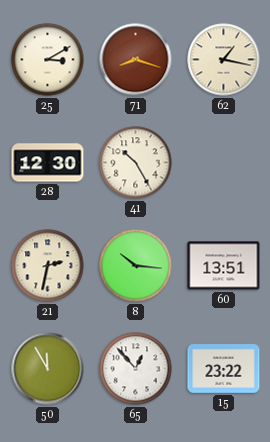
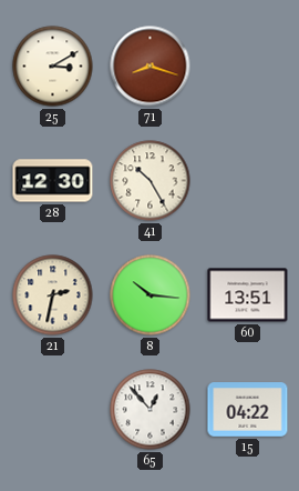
62: 1:17 -> none (224, 60)
50: 11:55 -> none (48, 369)
15: 23:22 -> 04:22 (248, 410)
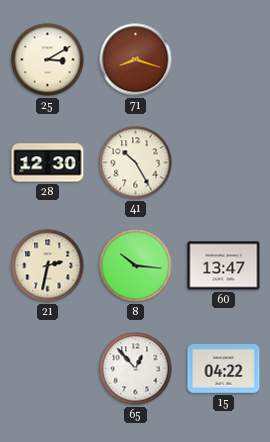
60: 13:51 -> 13:47 (224, 266)
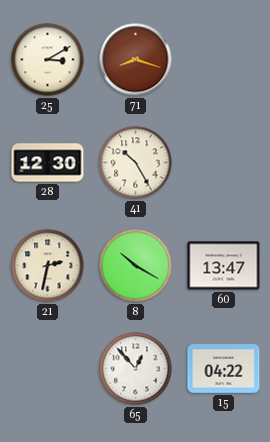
8: 10:16 -> 10:20 (136, 266)
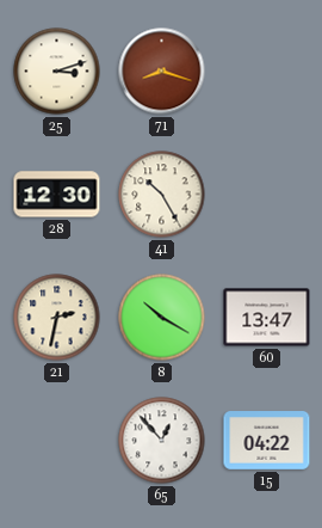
25: 3:10 -> 3:12 (57, 72)
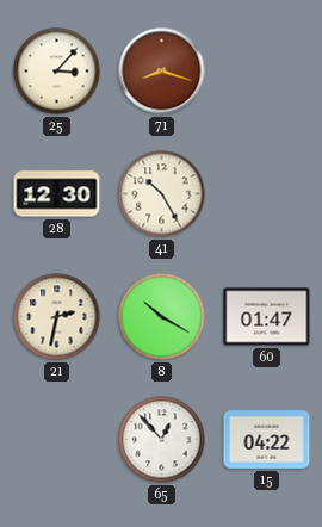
25: 3:12 -> 3:07 (57, 72)
60: 13:47 -> 01:47 (267, 317)
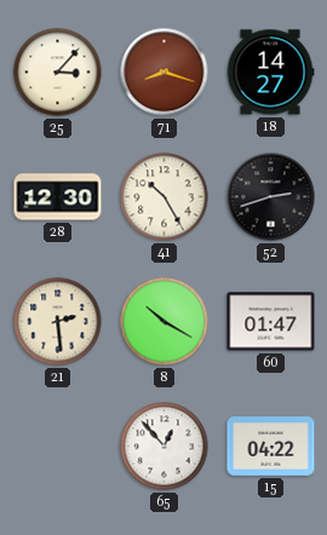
18: none -> 14:27 (270, 73)
52: none -> 2:42 (271, 197)
21: 2:32 -> 2:29 (58, 322)
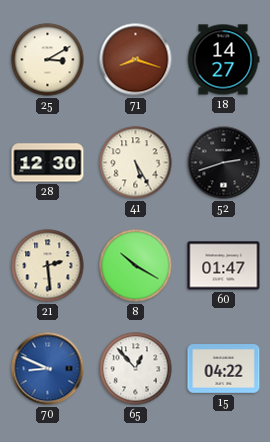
25: 3:07 -> 3:10 (48, 60)
41: 10:25 -> 5:25 (136, 163)
70: none -> 8:49 (48, 369)
